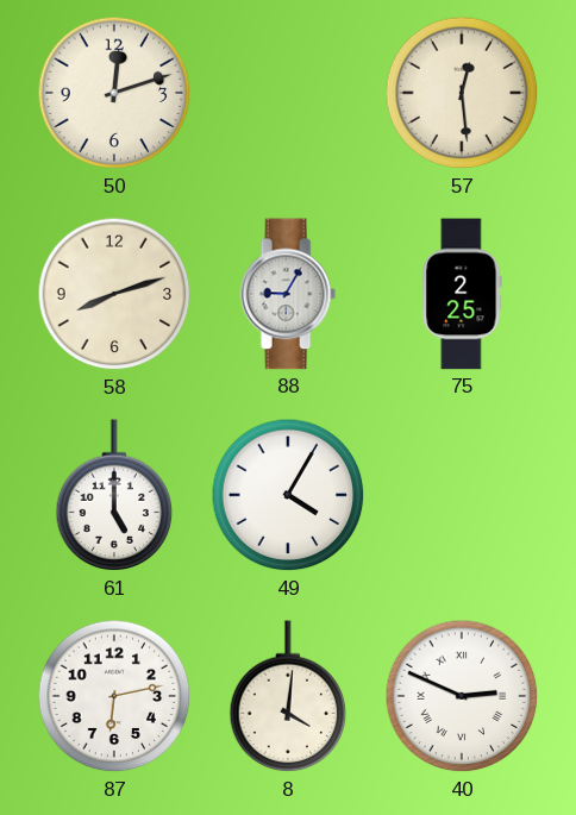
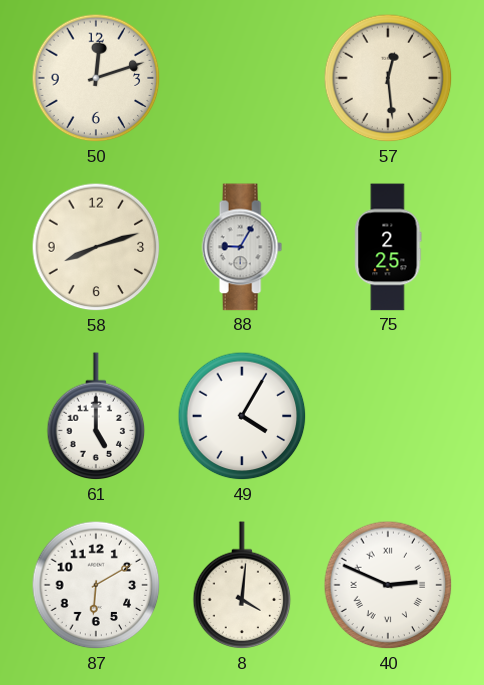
87: 6:13 -> 6:10 (96, 585)
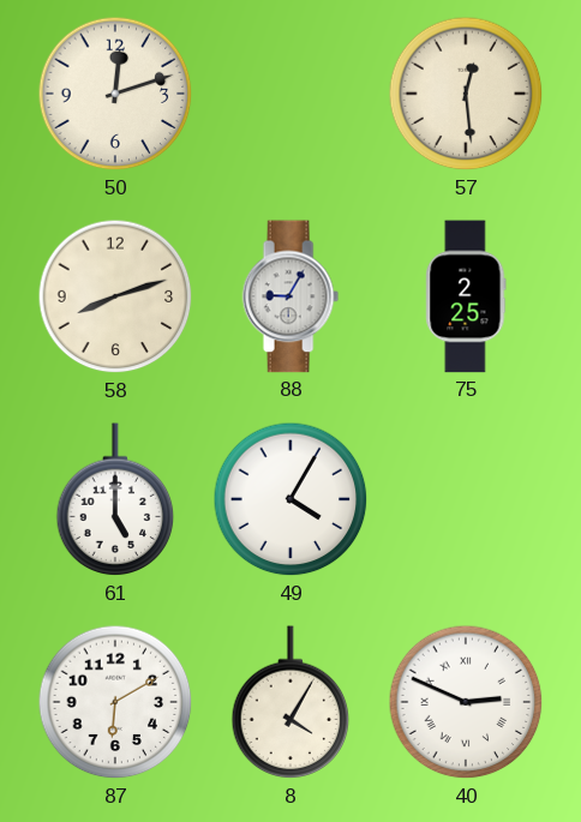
8: 4:01 -> 4:05 (290, 703)
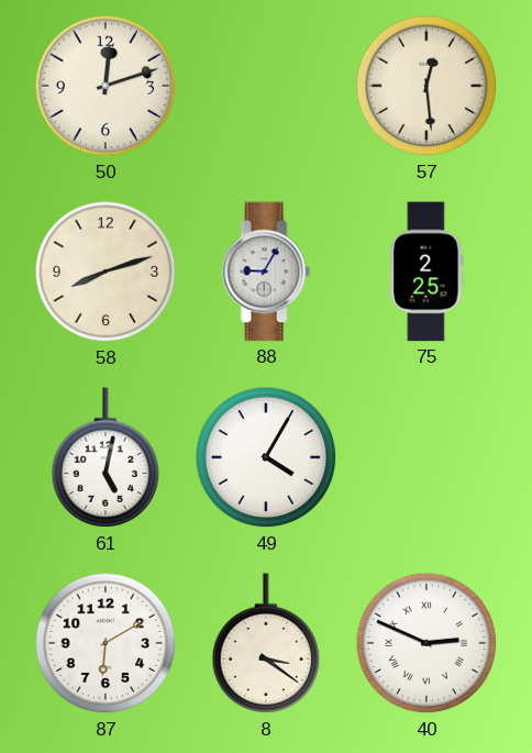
61: 5:00 -> 5:02 (106, 458)
8: 4:05 -> 3:21 (266, 644)
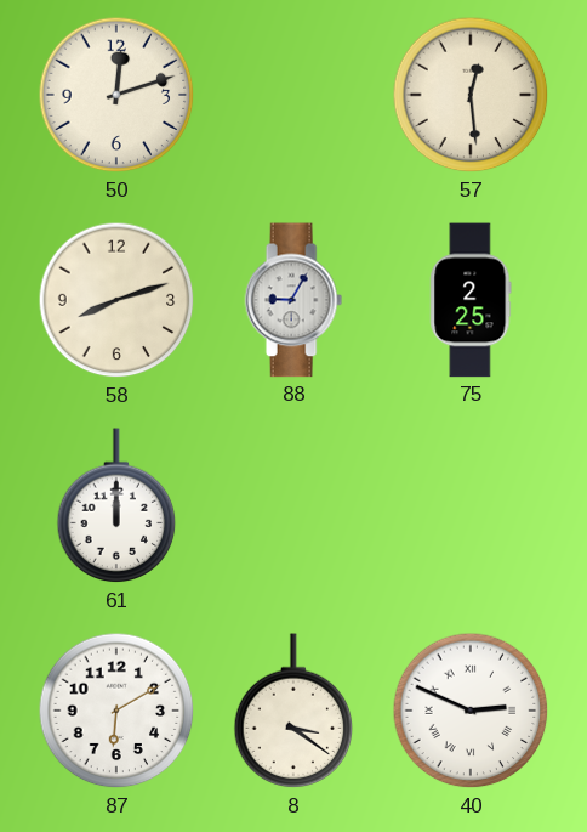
61: 5:02 -> 12:00 (116, 506)
49: 4:05 -> none (266, 457)
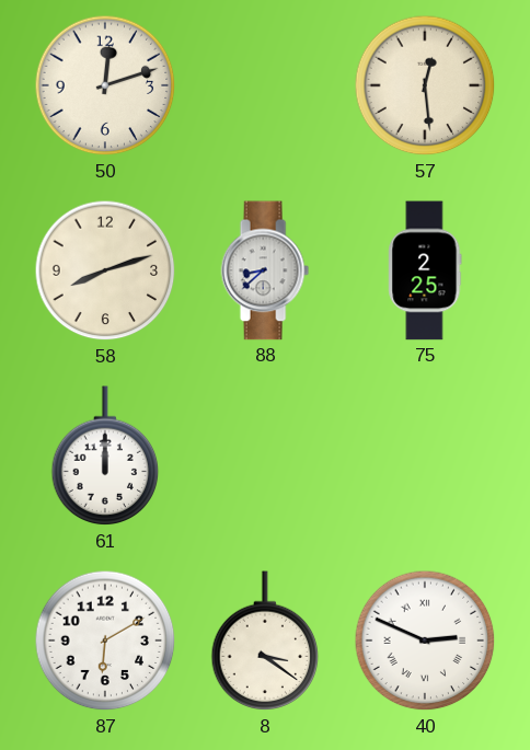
88: 9:05 -> 8:38 (265, 270)
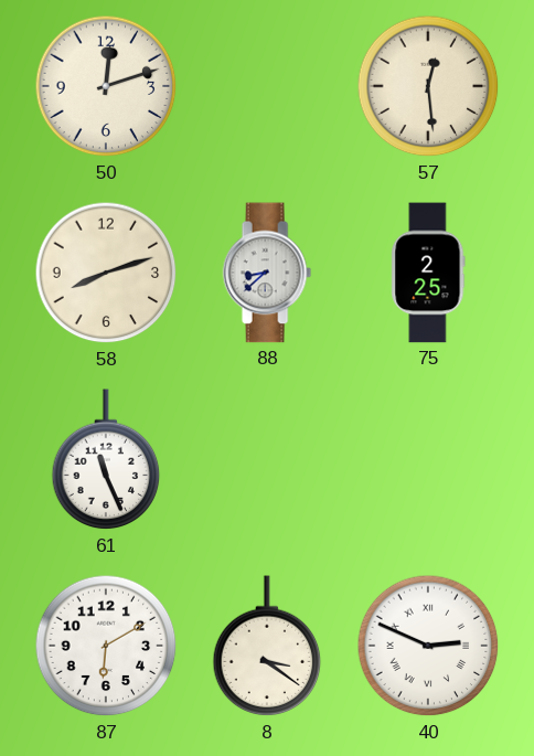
61: 12:00 -> 11:26 (106, 460)
